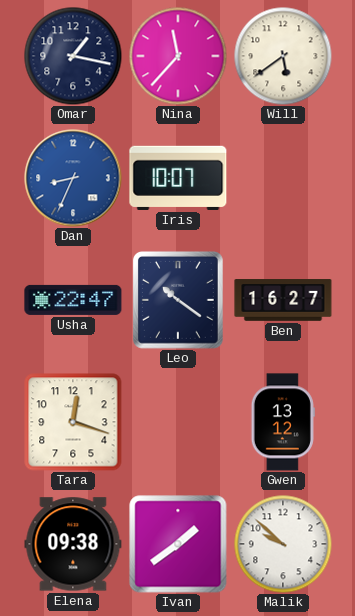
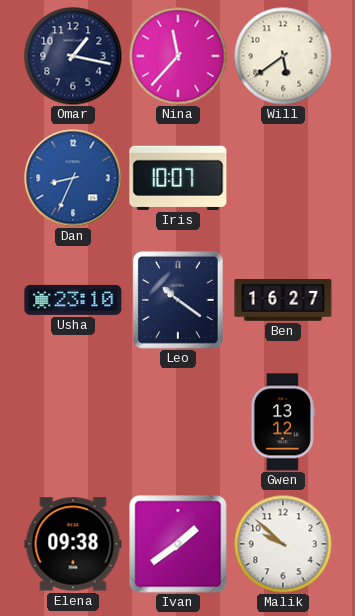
Usha: 22:47 -> 23:10 (73, 300)
Tara: 12:18 -> none (73, 422)
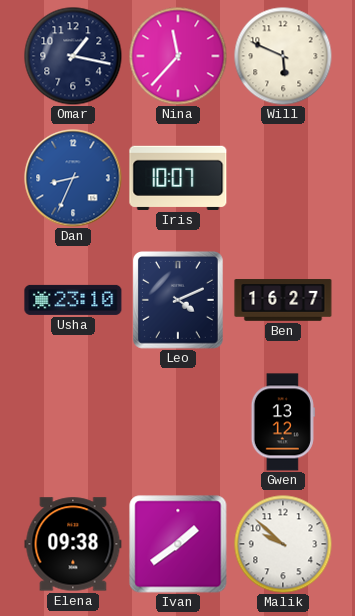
Will: 5:39 -> 5:49 (283, 56)
Leo: 10:21 -> 4:11 (178, 300)
